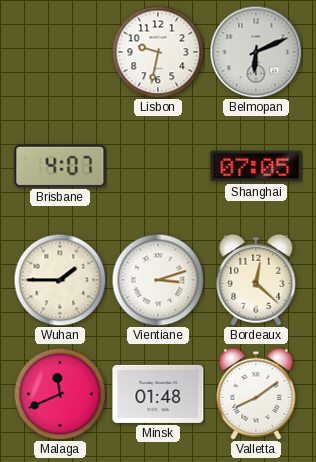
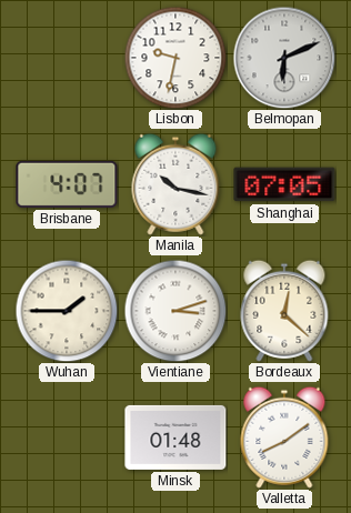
Manila: none -> 10:17 (175, 184)
Malaga: 11:41 -> none (60, 394)
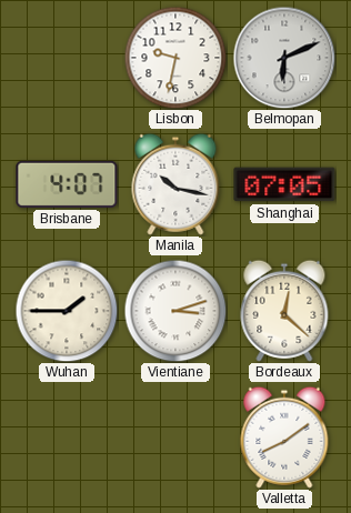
Minsk: 01:48 -> none (175, 437)
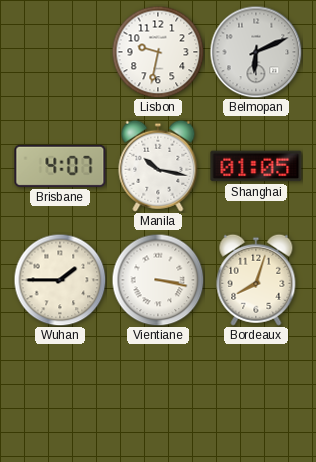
Shanghai: 07:05 -> 01:05 (256, 166)
Vientiane: 3:12 -> 3:17 (158, 280)
Bordeaux: 12:22 -> 8:03 (256, 280)
Valletta: 8:09 -> none (284, 437)
